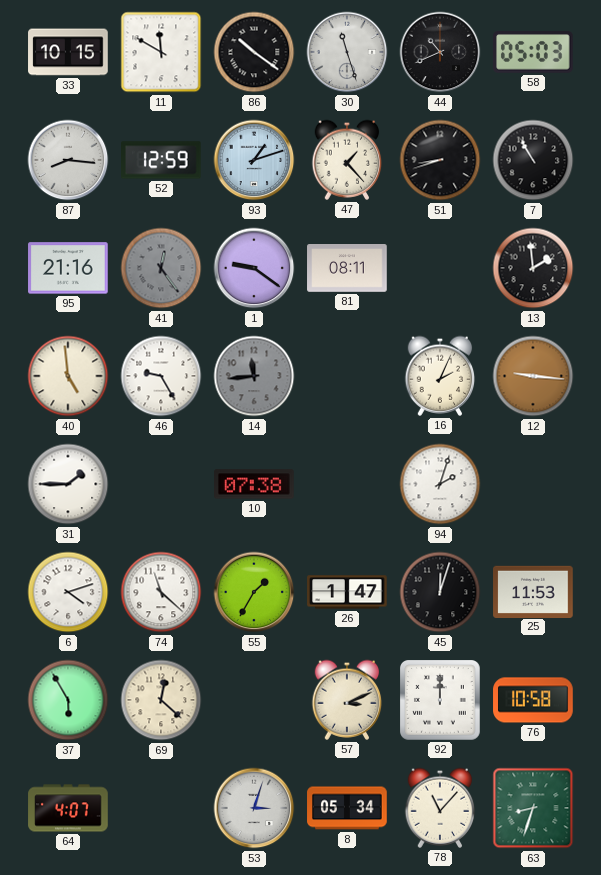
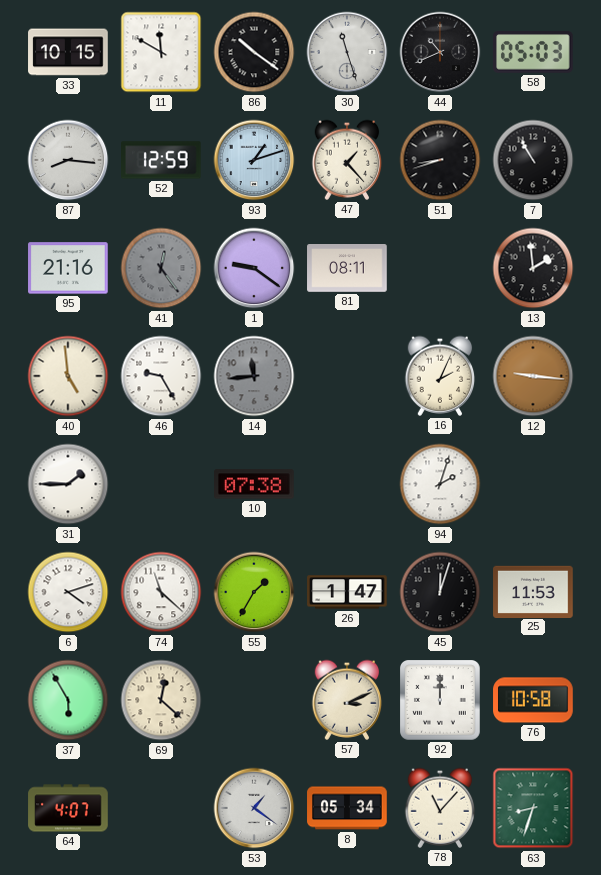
53: 3:03 -> 1:21 (254, 808)
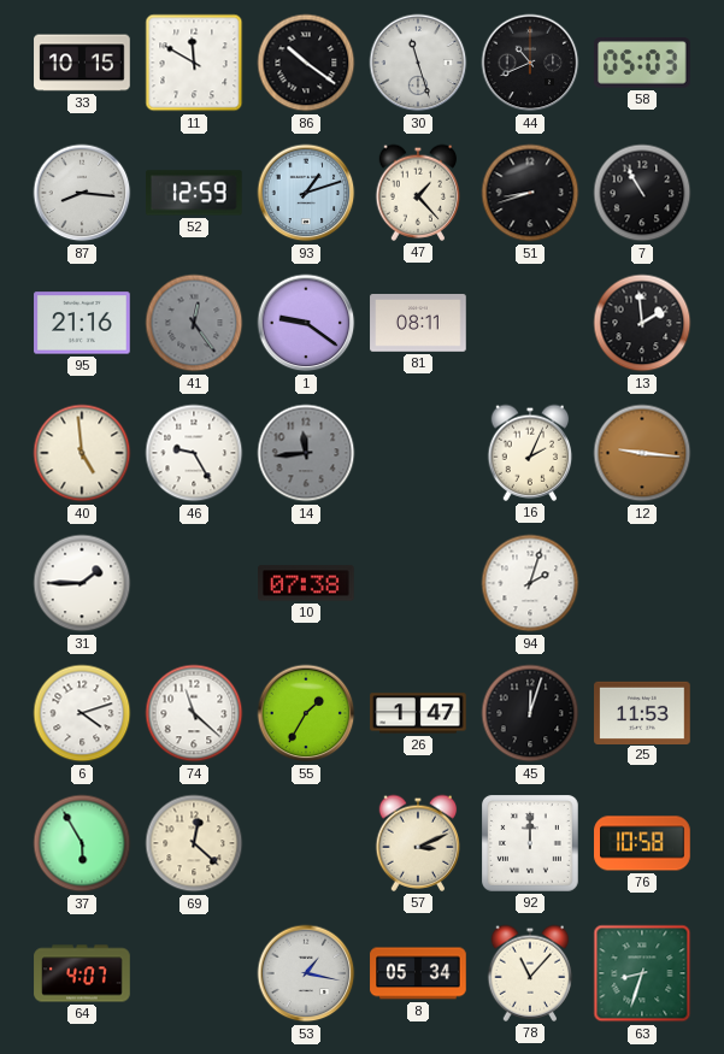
53: 1:21 -> 1:17 (306, 973)
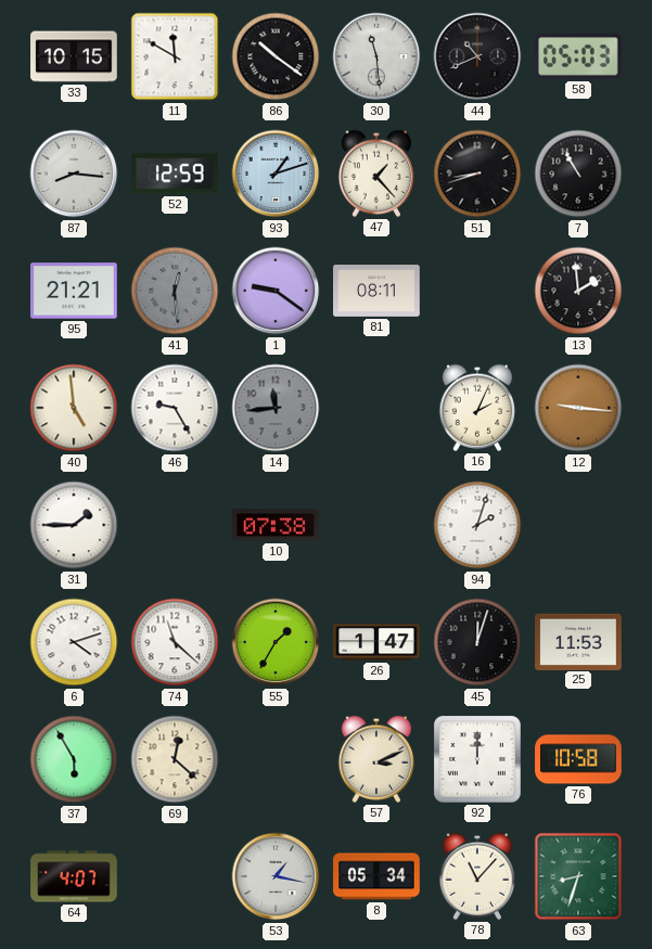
30: 11:27 -> 11:29 (376, 56)
95: 21:16 -> 21:21 (74, 291)
41: 12:24 -> 12:29 (175, 291)
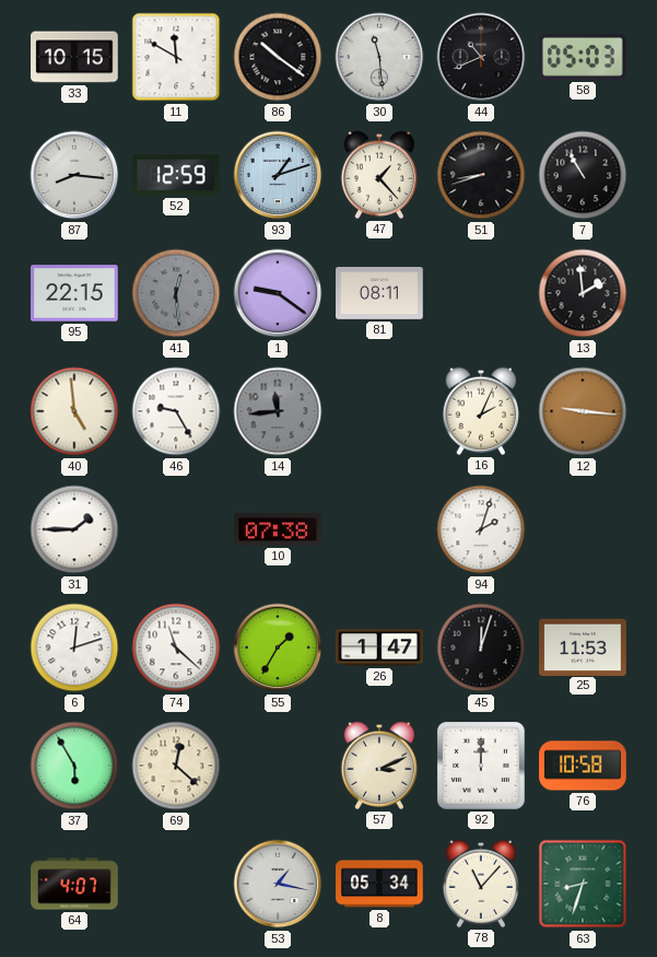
95: 21:21 -> 22:15 (74, 293)
6: 4:12 -> 12:12 (74, 647)
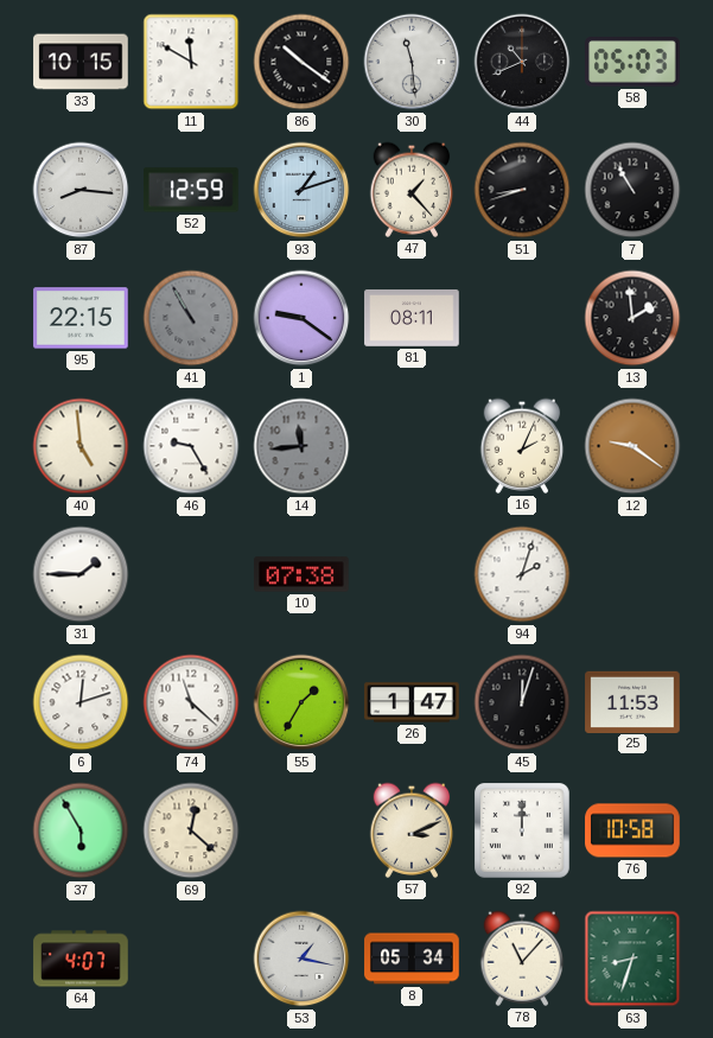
41: 12:29 -> 10:55 (191, 318)
12: 9:16 -> 9:21 (632, 446)
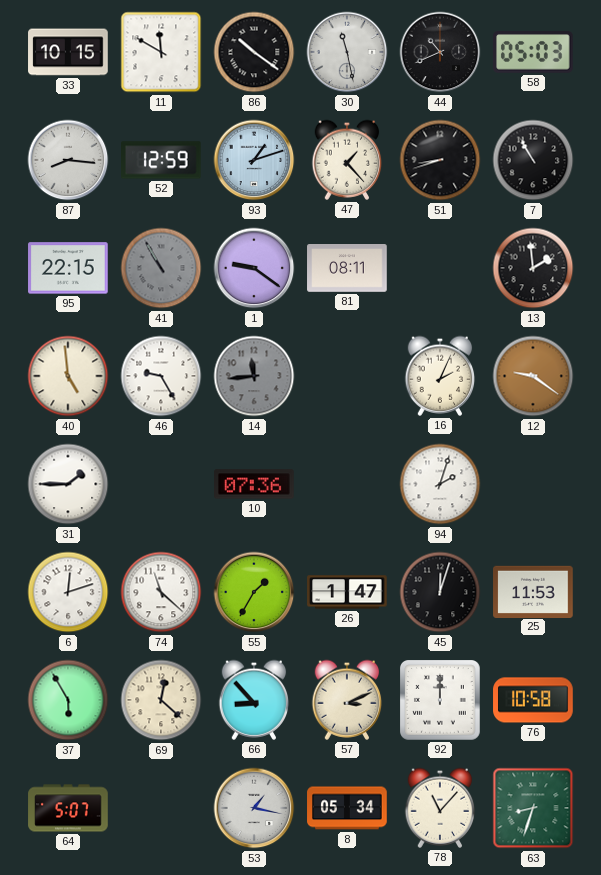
30: 11:29 -> 11:28 (347, 52)
10: 07:38 -> 07:36 (254, 484)
66: none -> 8:53 (254, 700)
64: 4:07 -> 5:07 (68, 808)
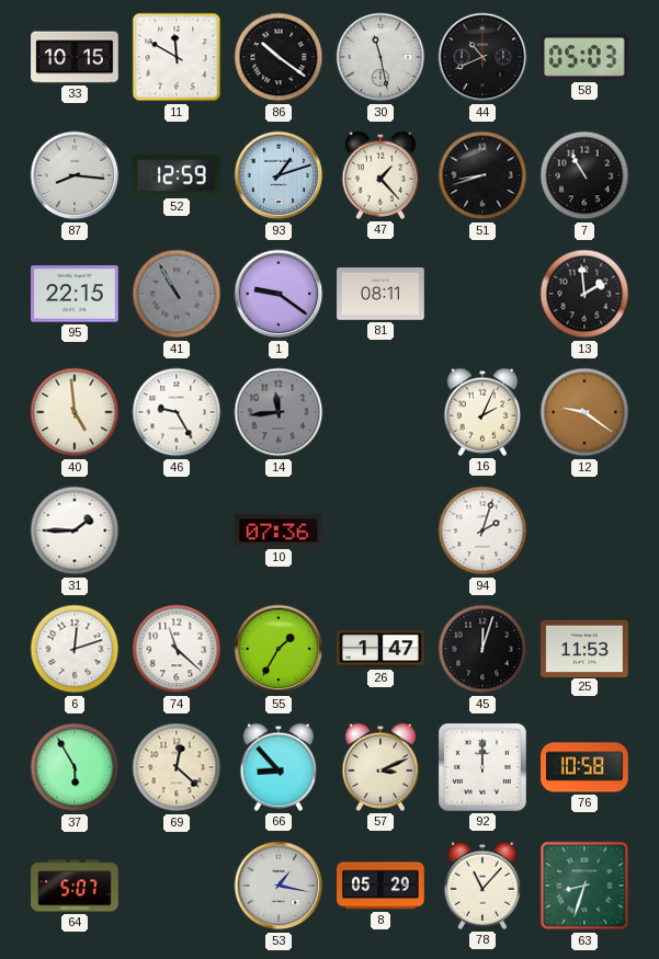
8: 05:34 -> 05:29 (380, 886)
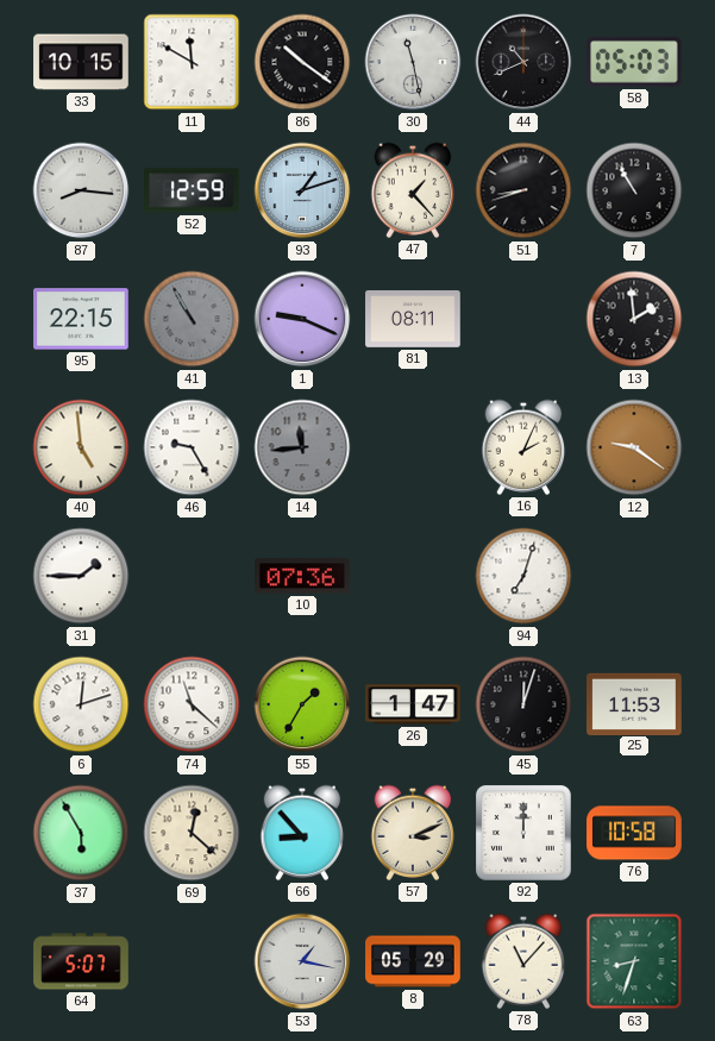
1: 9:21 -> 9:19 (302, 319)
94: 2:03 -> 7:03 (523, 576)
